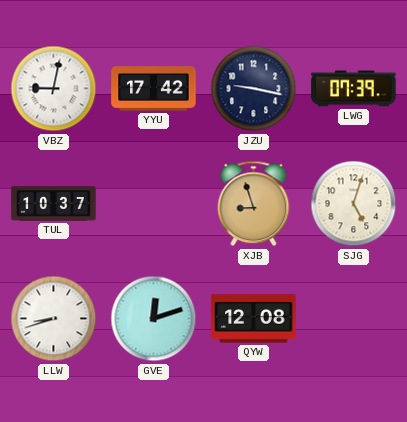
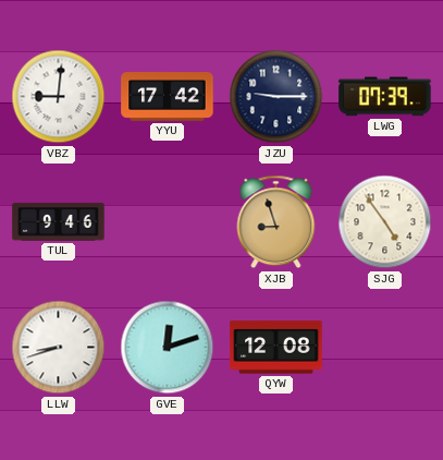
VBZ: 9:02 -> 9:01 (59, 97)
JZU: 9:17 -> 9:15 (276, 97)
TUL: 10:37 -> 9:46 (59, 222)
SJG: 5:03 -> 4:54 (385, 222)
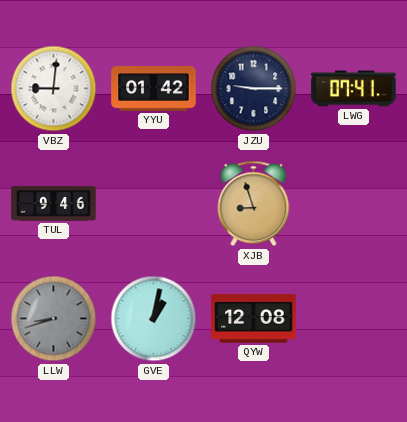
YYU: 17:42 -> 01:42 (154, 89)
LWG: 07:39 -> 07:41 (354, 89)
SJG: 4:54 -> none (385, 222)
LLW dial: white -> grey (54, 319)
GVE: 12:12 -> 1:02 (154, 319)
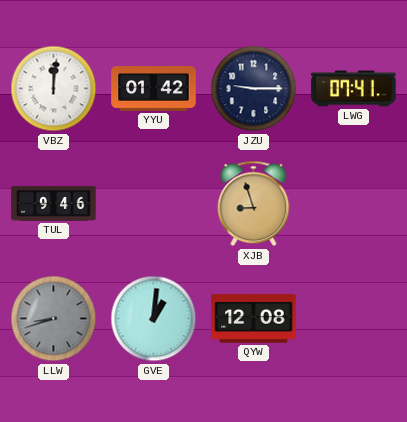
VBZ: 9:01 -> 12:01 (54, 89)
GVE: 1:02 -> 1:01 (154, 319)
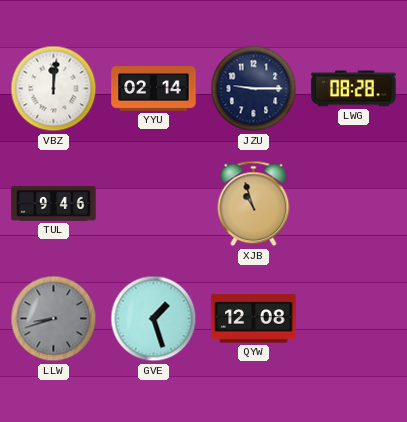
YYU: 01:42 -> 02:14 (154, 89)
LWG: 07:41 -> 08:28 (354, 89)
XJB: 8:57 -> 10:57 (254, 204)
GVE: 1:01 -> 1:27 (154, 319)
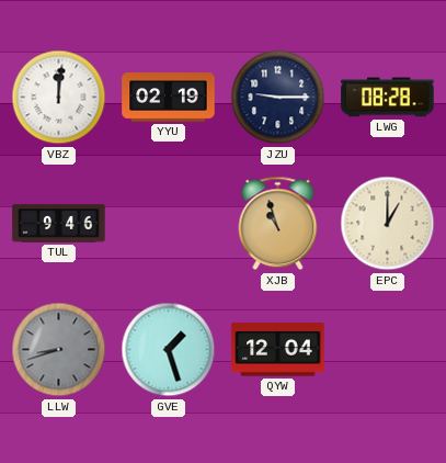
YYU: 02:14 -> 02:19 (169, 98)
EPC: none -> 1:00 (388, 224)
QYW: 12:08 -> 12:04 (278, 350)
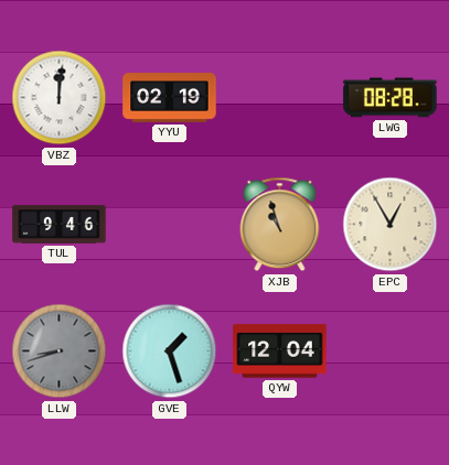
JZU: 9:15 -> none (278, 98)
EPC: 1:00 -> 12:55 (391, 225)
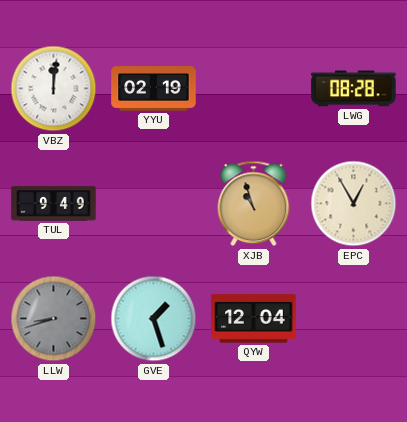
TUL: 9:46 -> 9:49 (54, 204)
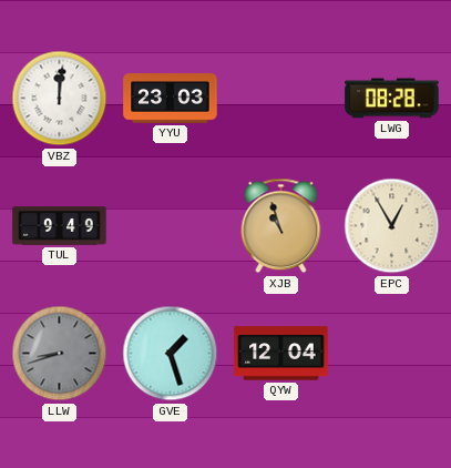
YYU: 02:19 -> 23:03 (171, 99)
